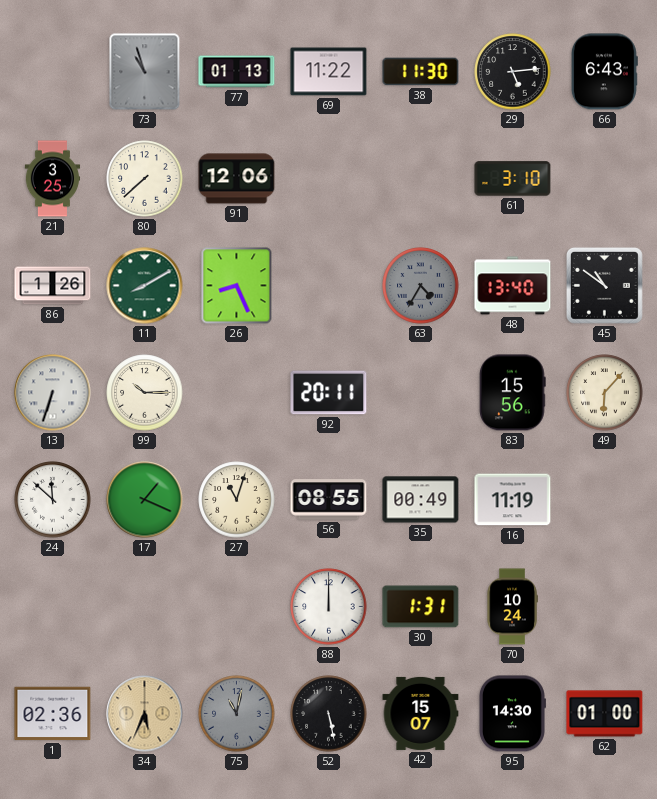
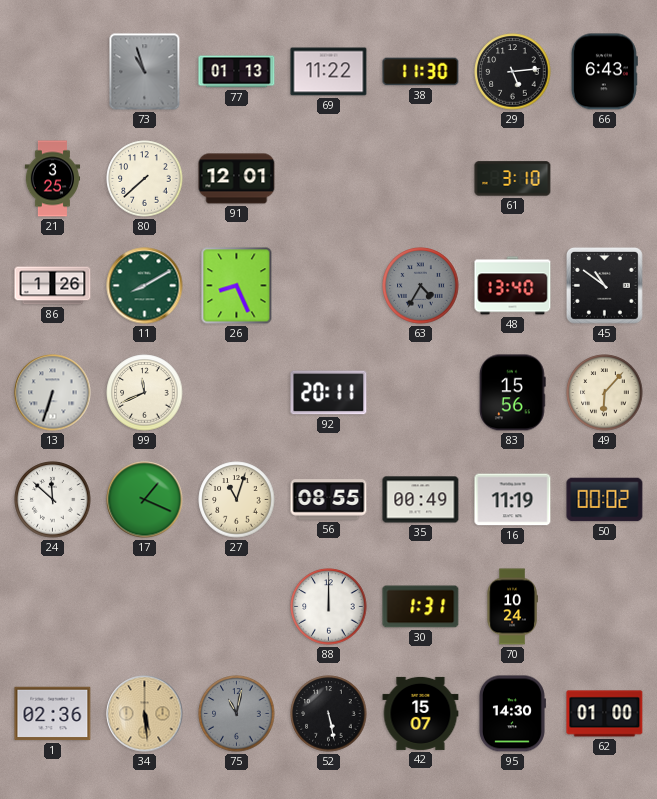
91: 12:06 -> 12:01 (237, 179)
99: 10:15 -> 11:41 (145, 393)
50: none -> 00:02 (605, 500)
34: 5:34 -> 5:29 (145, 714)
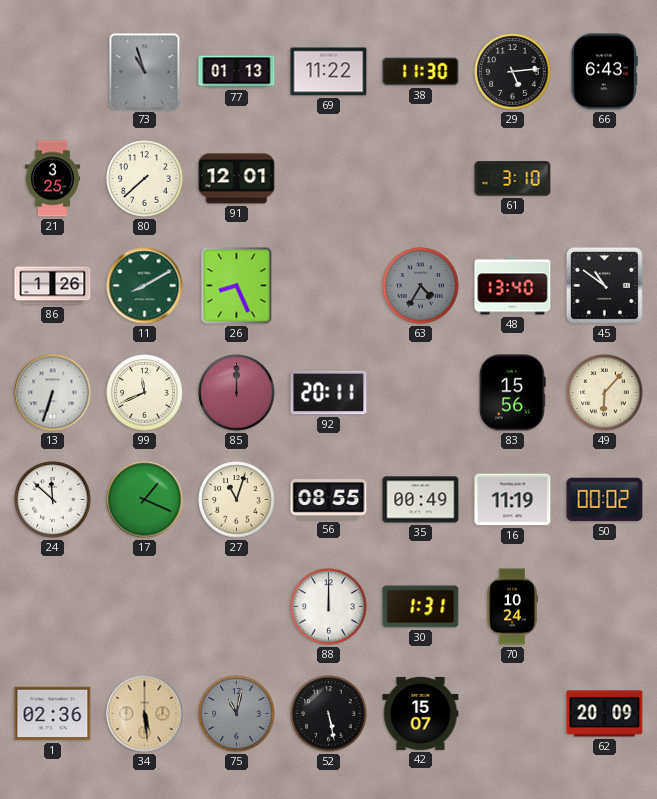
85: none -> 12:00 (237, 393)
95: 14:30 -> none (512, 714)
62: 01:00 -> 20:09 (605, 714)
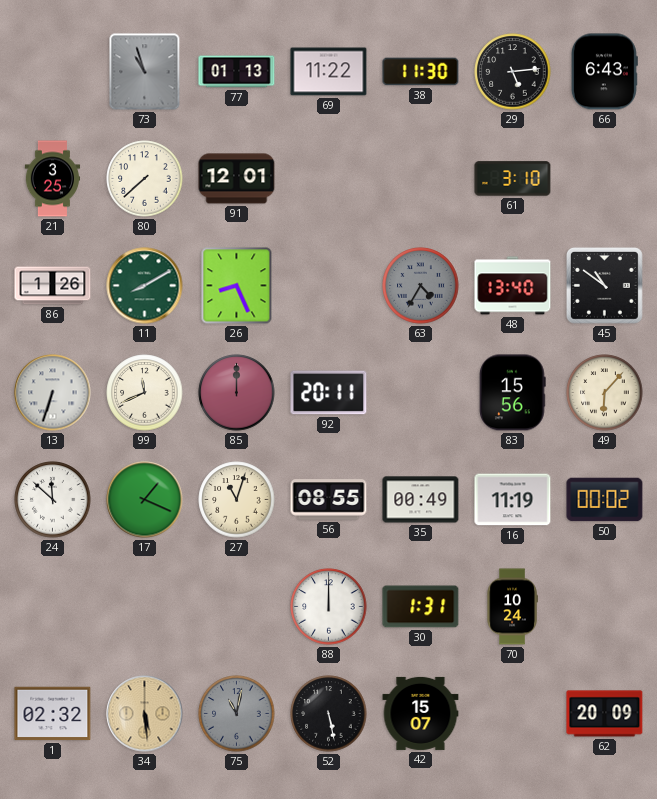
1: 02:36 -> 02:32 (53, 714)
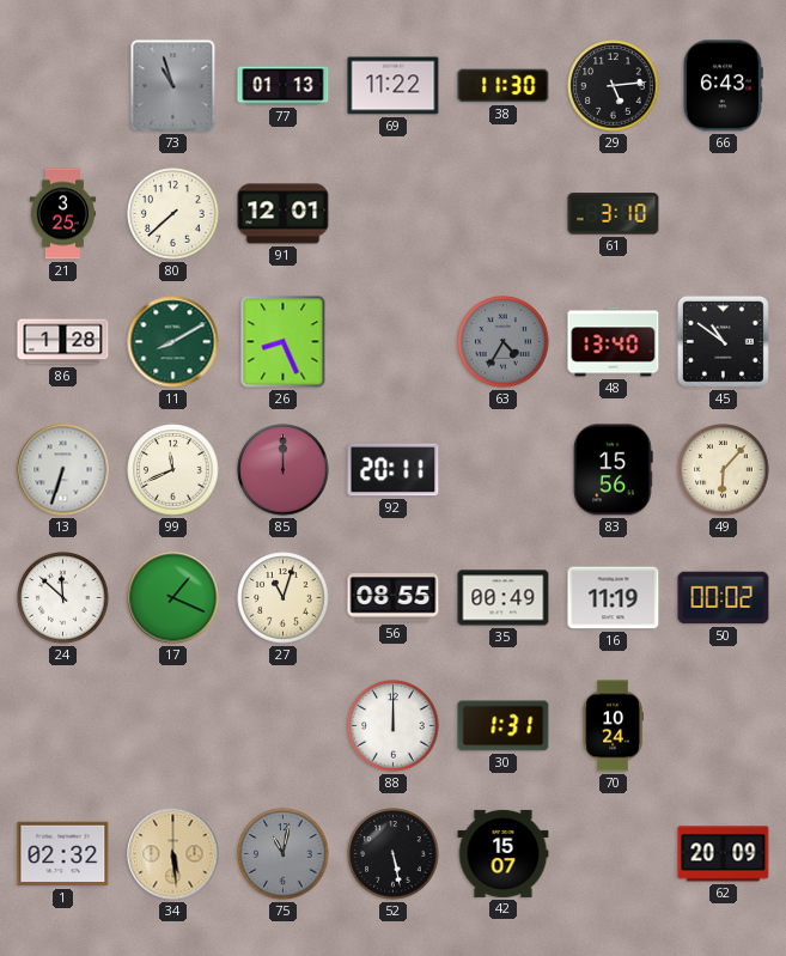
86: 1:26 -> 1:28 (63, 342)
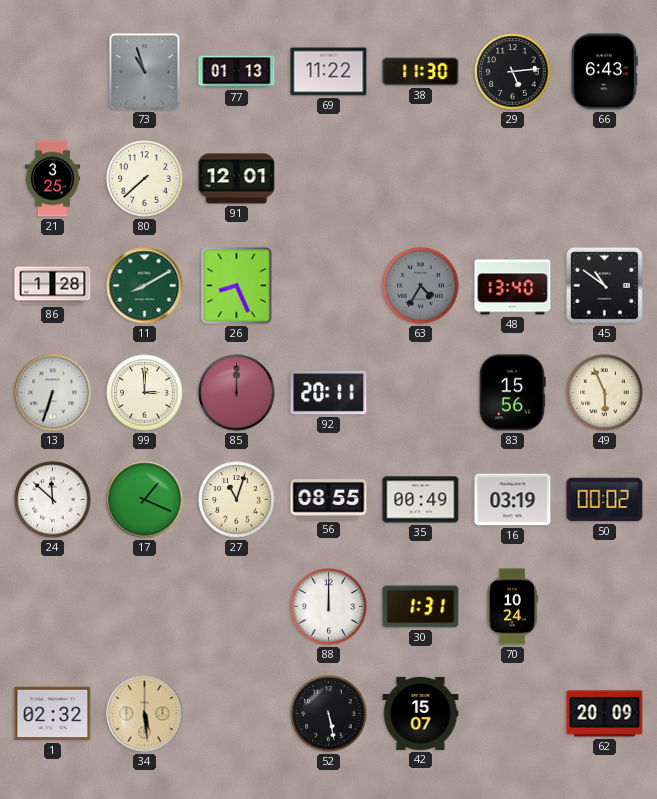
61: 3:10 -> none (614, 214)
99: 11:41 -> 3:00 (145, 393)
49: 6:07 -> 5:56 (605, 393)
16: 11:19 -> 03:19 (513, 500)
75: 11:02 -> none (284, 854)
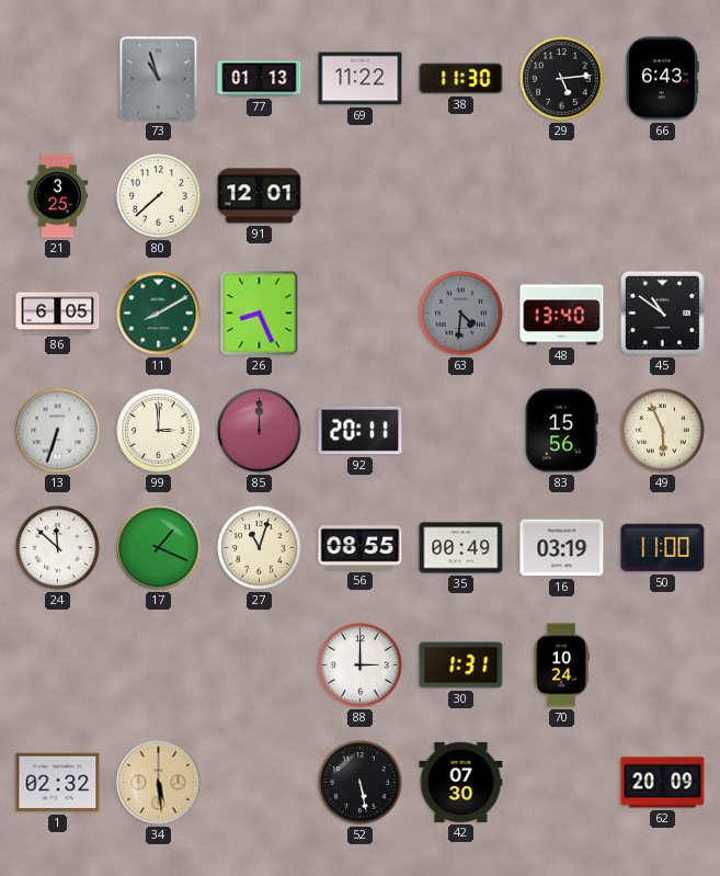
86: 1:28 -> 6:05 (58, 314)
63: 4:35 -> 4:31 (461, 314)
50: 00:02 -> 11:00 (663, 548)
88: 12:00 -> 3:00 (361, 665)
42: 15:07 -> 07:30 (461, 782)
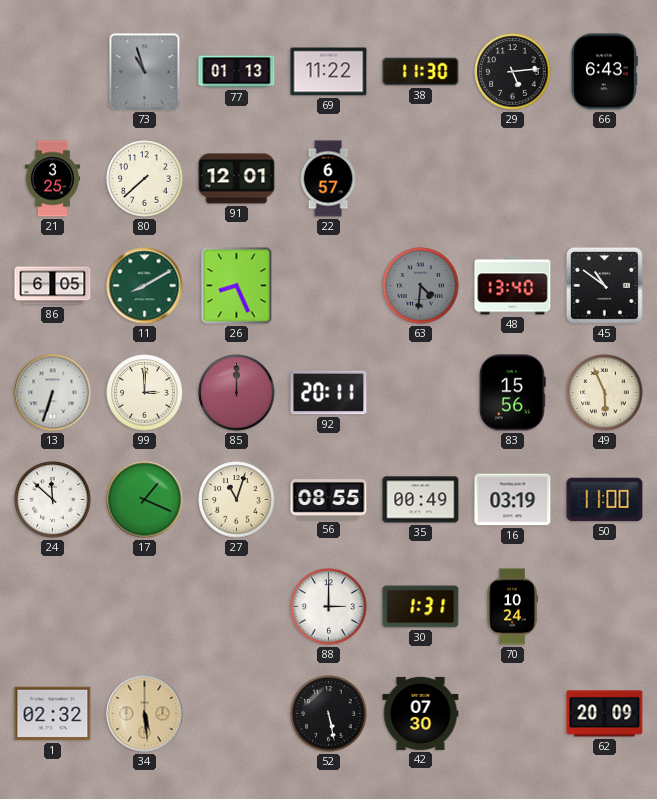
22: none -> 6:57 (328, 179)
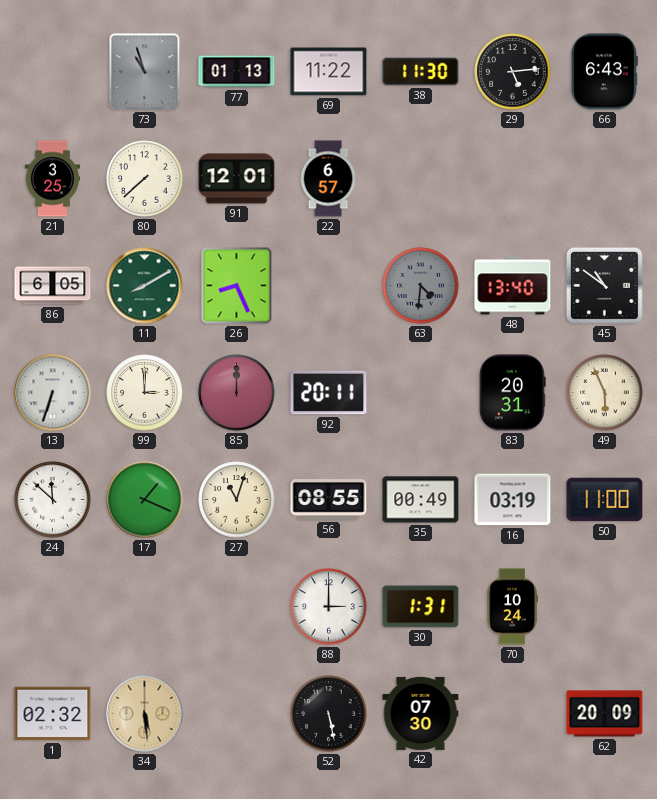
83: 15:56 -> 20:31 (513, 393)
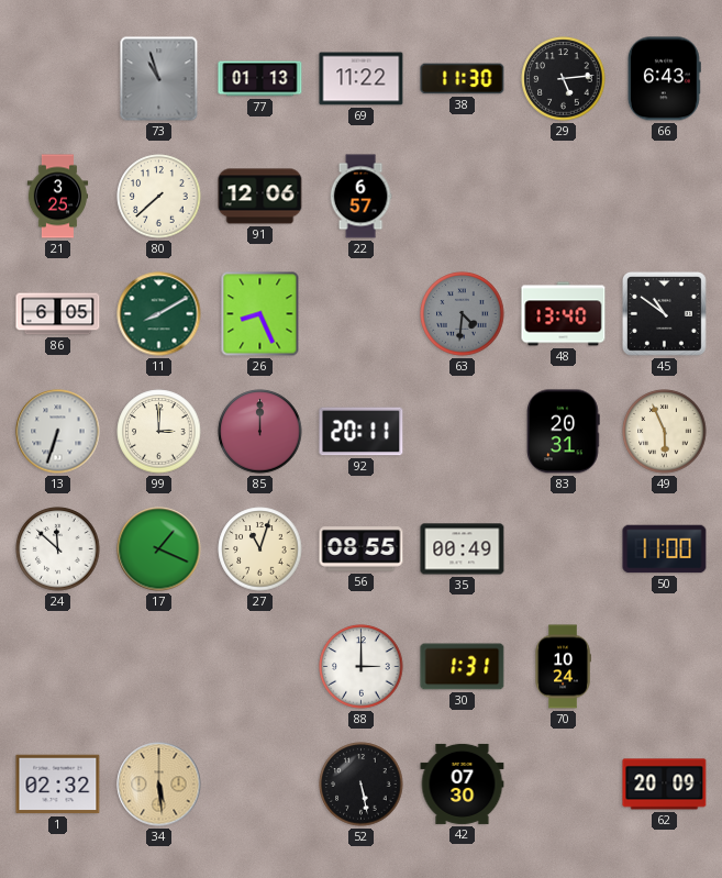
91: 12:01 -> 12:06 (260, 197)
16: 03:19 -> none (513, 500)
